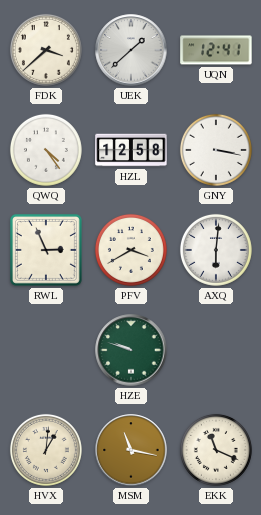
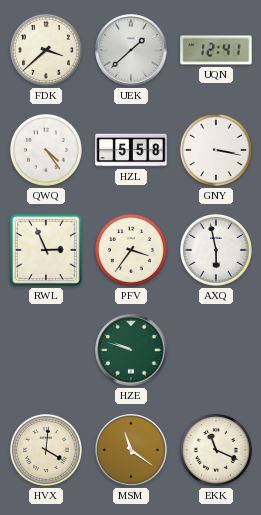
HZL: 12:58 -> 5:58 (131, 150)
PFV: 3:40 -> 3:36 (131, 250)
AXQ: 6:01 -> 5:58 (216, 250)
HVX: 1:01 -> 4:01 (46, 450)
MSM: 11:17 -> 11:21 (131, 450)
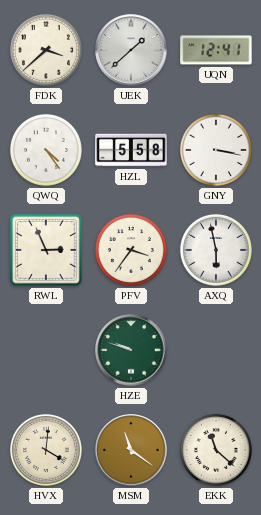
EKK: 11:19 -> 11:22 (216, 450)
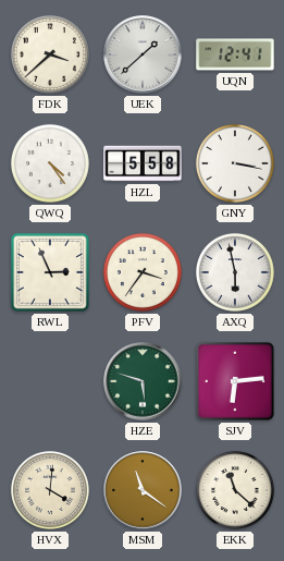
HZE: 9:48 -> 5:48 (143, 381)
SJV: none -> 6:14 (235, 381)
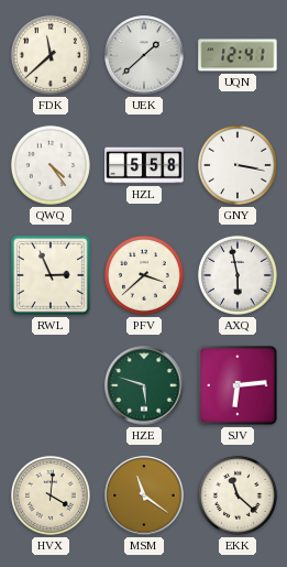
FDK: 3:38 -> 11:38 (51, 55)
PFV: 3:36 -> 3:38 (144, 275)
